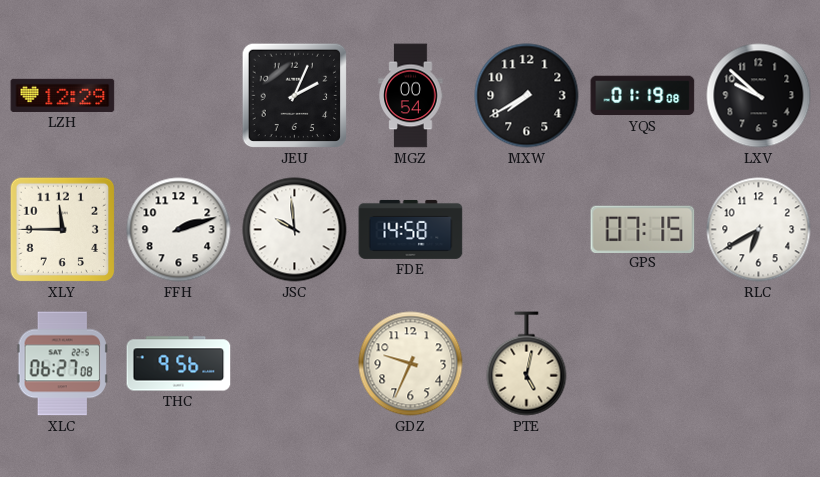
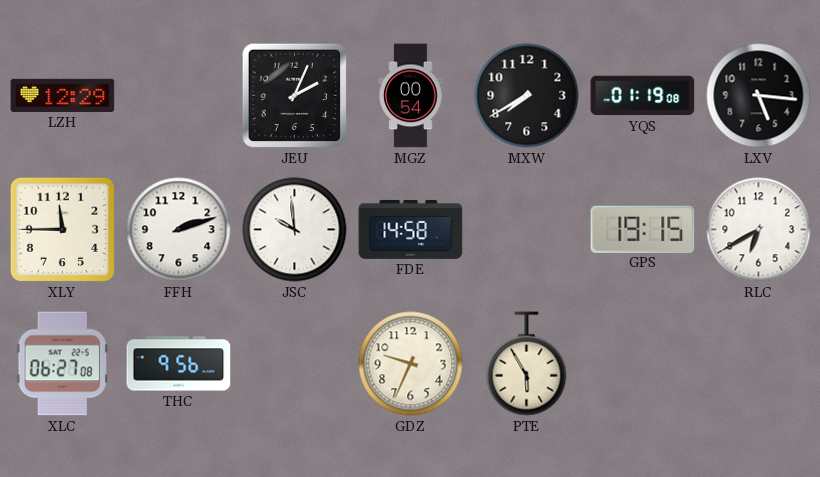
LXV: 9:52 -> 5:16 (759, 96)
GPS: 07:15 -> 19:15 (643, 229)
PTE: 5:02 -> 5:55 (527, 364)
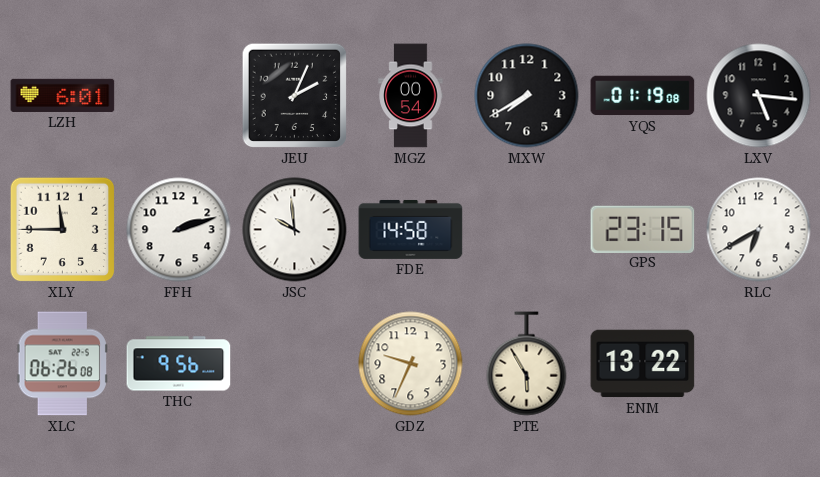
LZH: 12:29 -> 6:01 (63, 95)
GPS: 19:15 -> 23:15 (643, 229)
XLC: 06:27 -> 06:26 (62, 364)
ENM: none -> 13:22 (643, 364)
